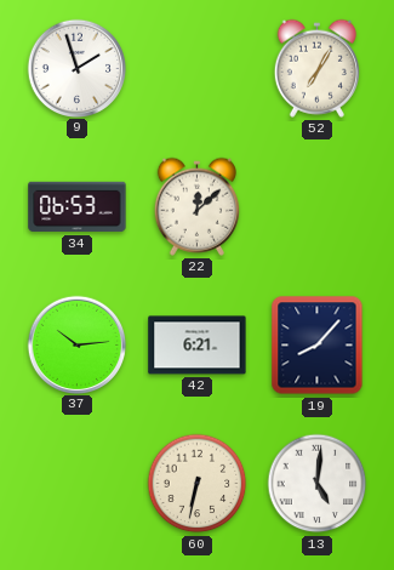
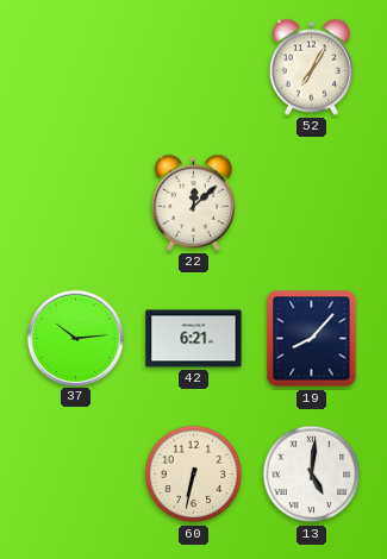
9: 1:57 -> none (78, 68)
34: 06:53 -> none (78, 207)
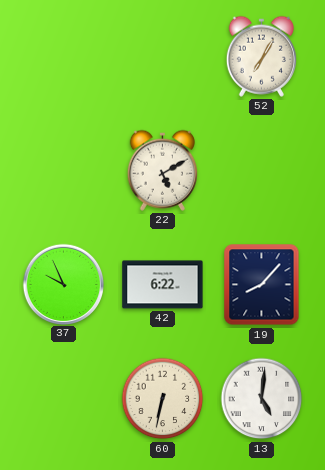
22: 12:08 -> 5:10 (162, 170)
37: 10:14 -> 9:56 (64, 284)
42: 6:21 -> 6:22 (163, 285)
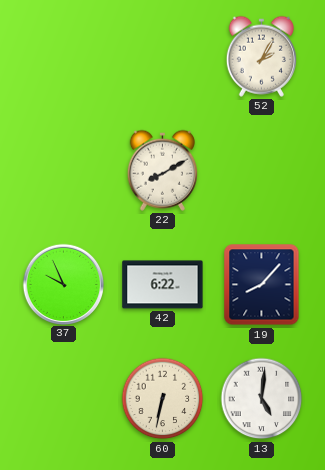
52: 7:05 -> 2:05 (261, 56)
22: 5:10 -> 8:10 (162, 170)
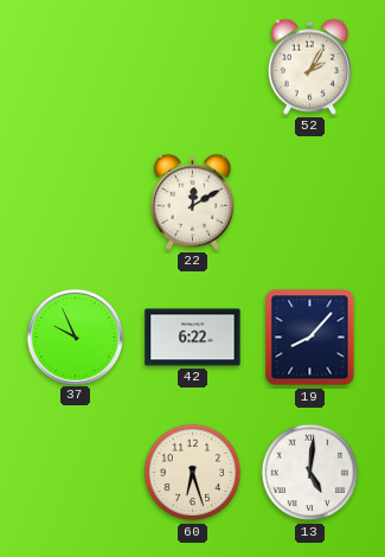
22: 8:10 -> 12:10 (192, 201)
60: 6:32 -> 6:27 (193, 473)
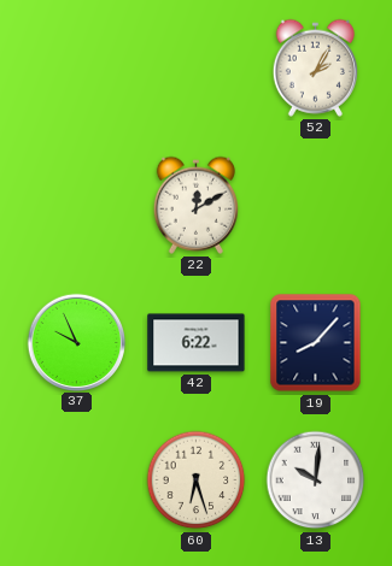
13: 5:01 -> 10:01 (316, 480)
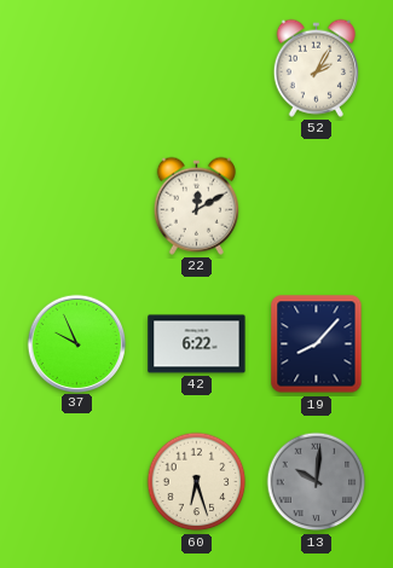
13 dial: white -> grey (317, 482)
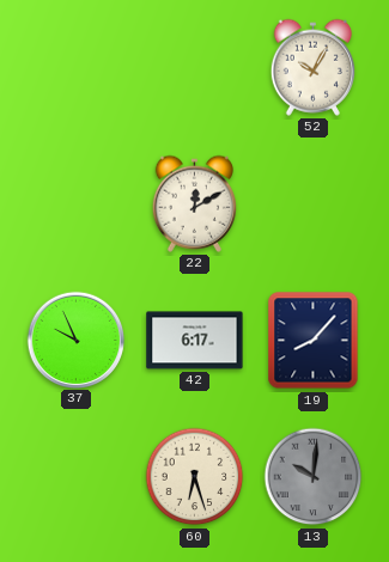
52: 2:05 -> 10:05 (312, 67)
42: 6:22 -> 6:17 (195, 341)
